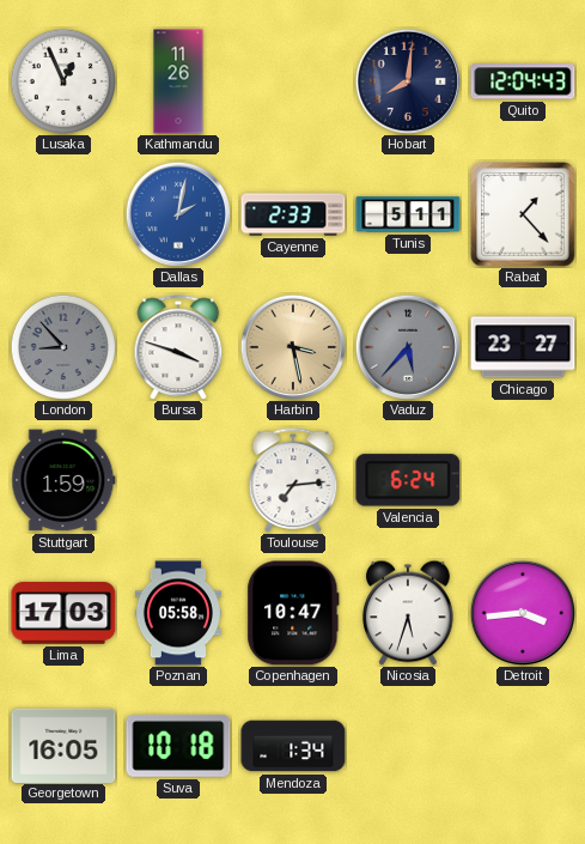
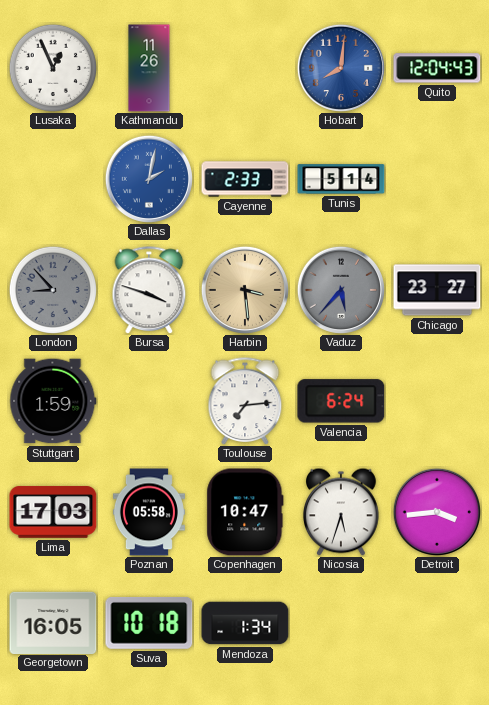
Hobart dial: navy -> blue (341, 68)
Tunis: 5:11 -> 5:14 (341, 179)
Rabat: 1:23 -> none (523, 214)
Harbin: 3:28 -> 3:29 (245, 290)
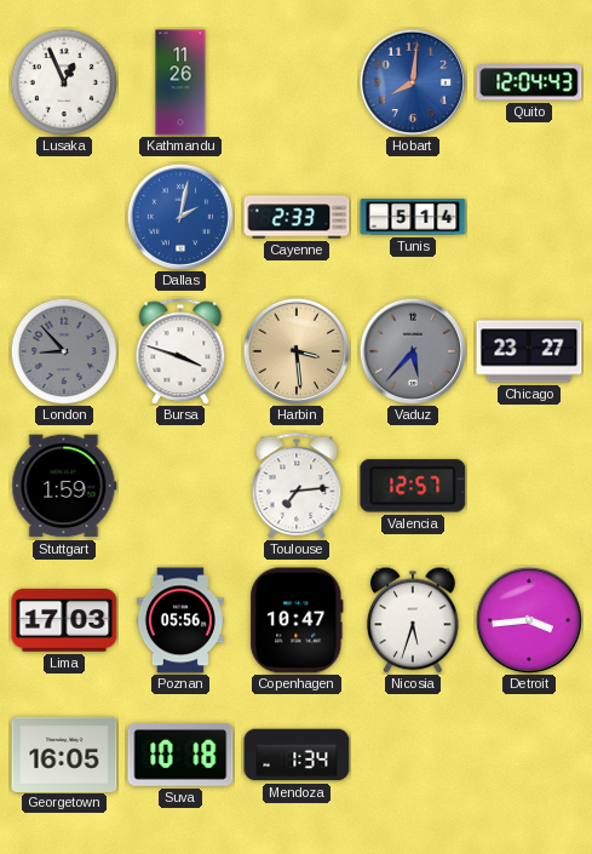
Valencia: 6:24 -> 12:57 (413, 486)
Poznan: 05:58 -> 05:56 (180, 620)
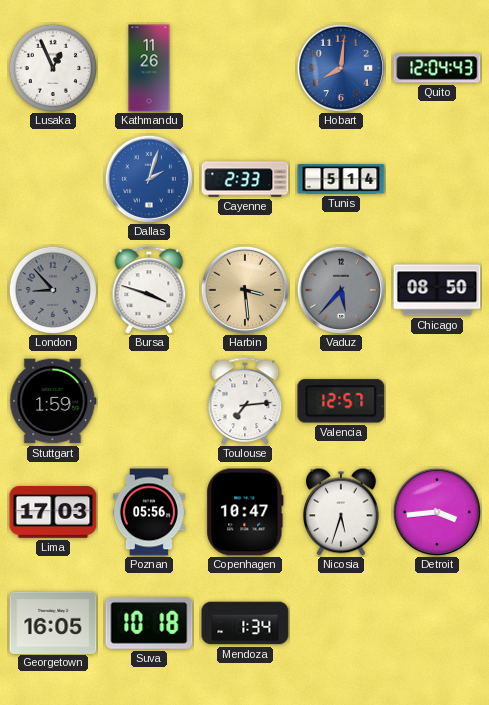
Dallas: 2:02 -> 2:03 (149, 179)
Chicago: 23:27 -> 08:50 (437, 290)
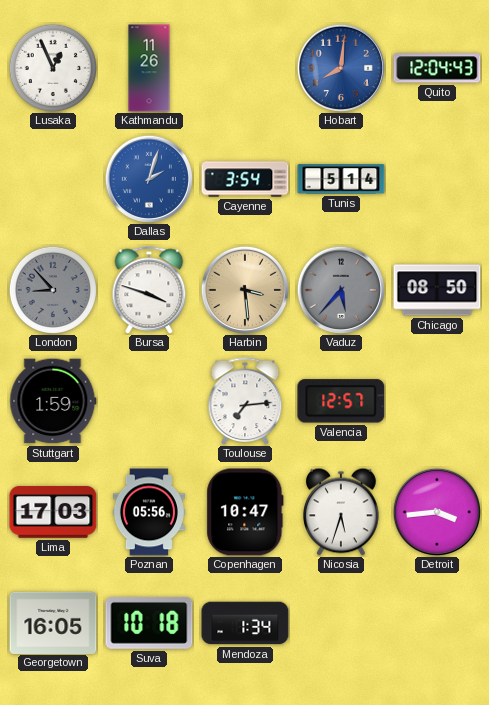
Cayenne: 2:33 -> 3:54 (245, 179)
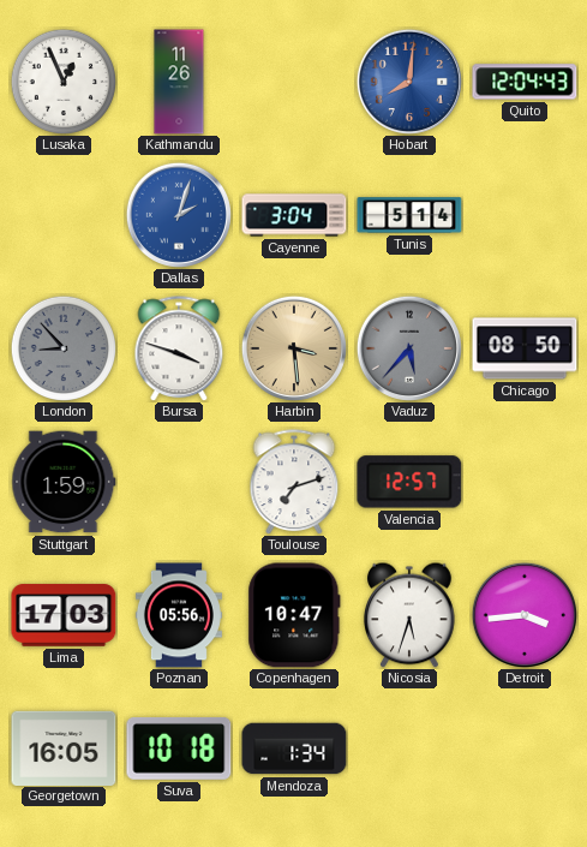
Cayenne: 3:54 -> 3:04 (294, 215)
Toulouse: 7:14 -> 7:12 (294, 482)
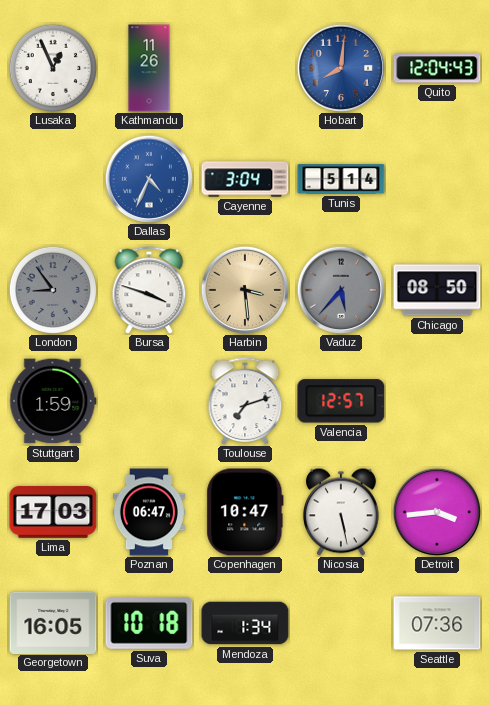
Dallas: 2:03 -> 4:34 (149, 179)
London: 8:53 -> 8:54 (52, 289)
Poznan: 05:56 -> 06:47 (149, 512)
Nicosia: 5:33 -> 5:28 (342, 512)
Seattle: none -> 07:36 (437, 623)
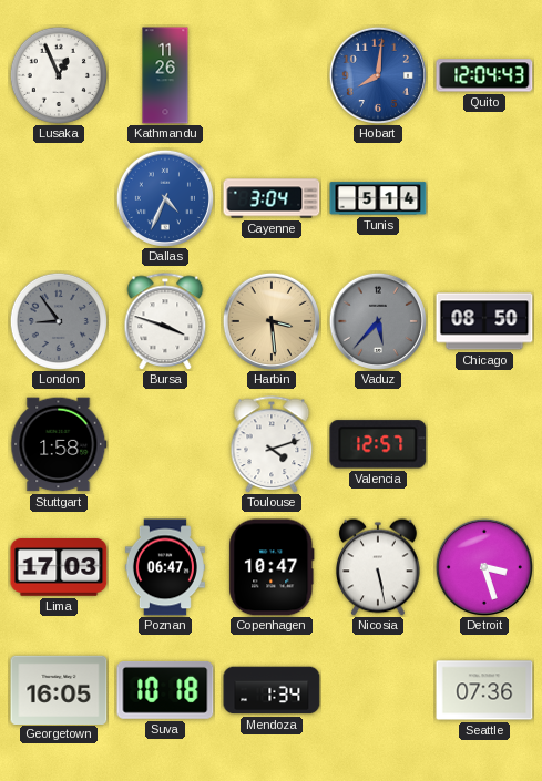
Stuttgart: 1:59 -> 1:58 (59, 444)
Toulouse: 7:12 -> 4:12 (272, 444)
Detroit: 3:44 -> 3:27 (484, 567)
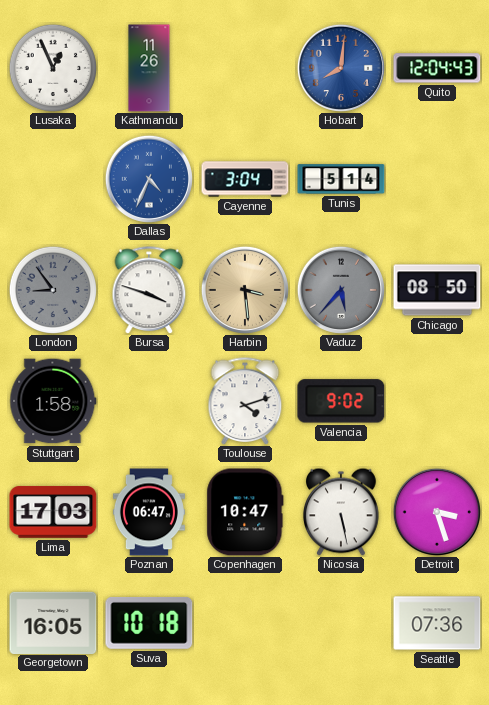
Valencia: 12:57 -> 9:02 (341, 401)
Mendoza: 1:34 -> none (272, 690)
